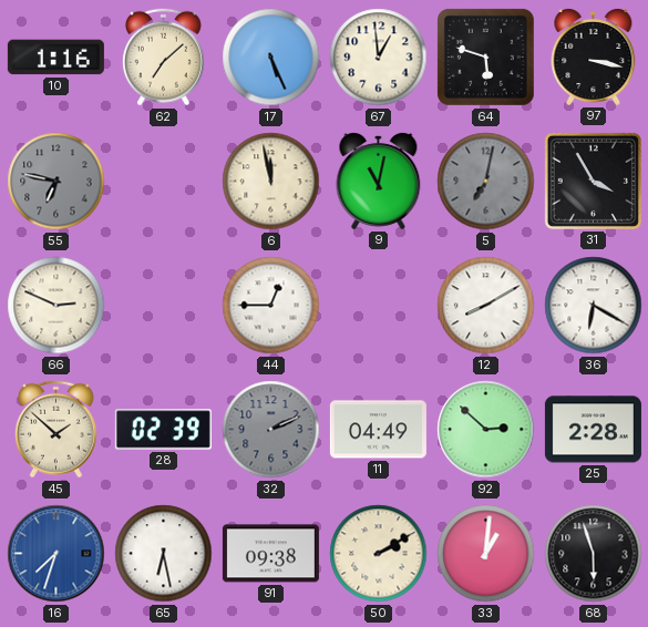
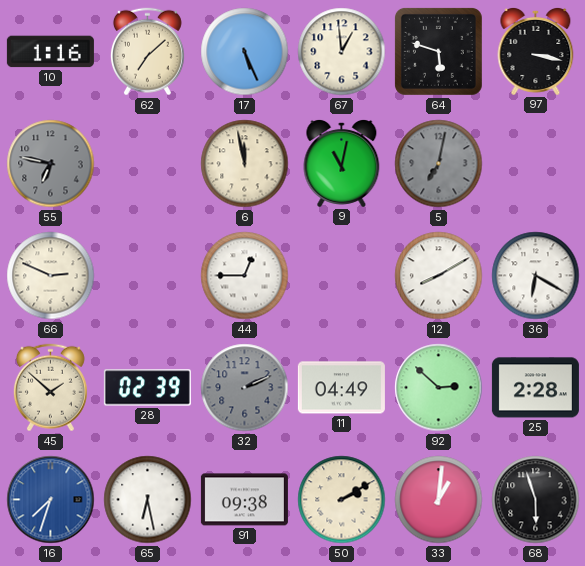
31: 3:55 -> none (593, 181)
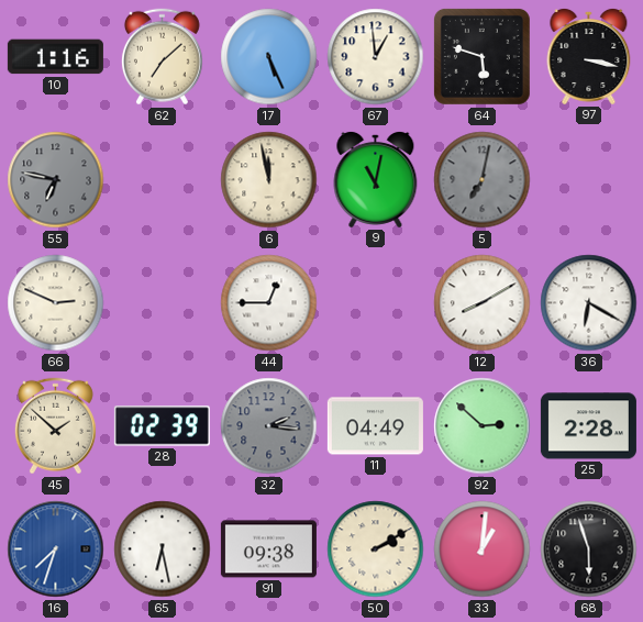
32: 2:11 -> 2:16 (269, 426)
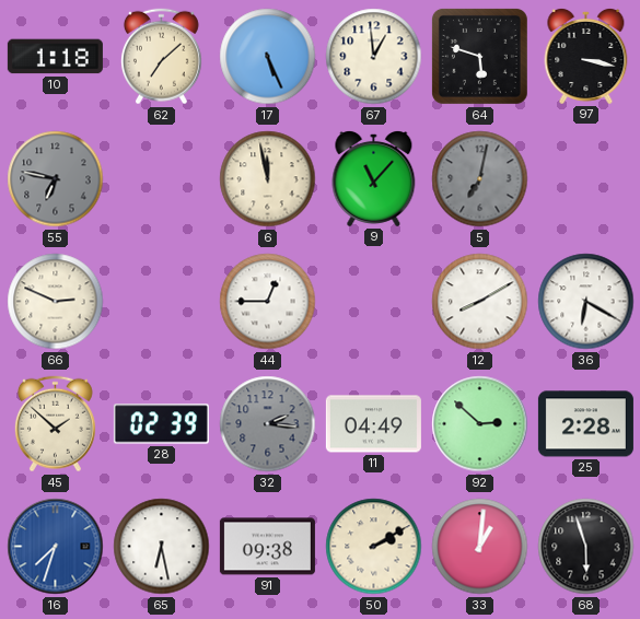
10: 1:16 -> 1:18 (55, 57)
9: 11:02 -> 11:07 (374, 178)
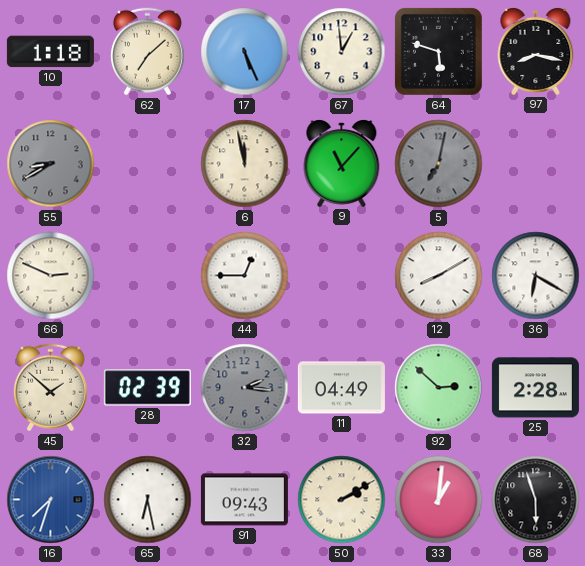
97: 3:17 -> 8:17 (536, 51)
55: 6:47 -> 8:40 (51, 164)
91: 09:38 -> 09:43 (244, 500)
